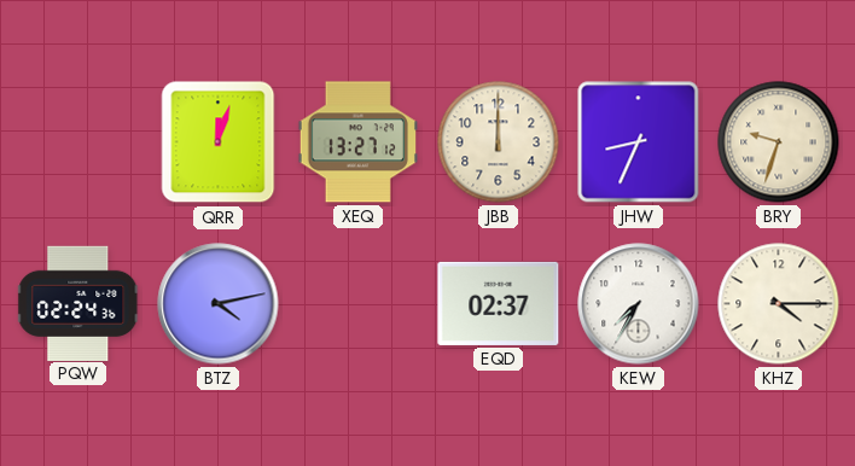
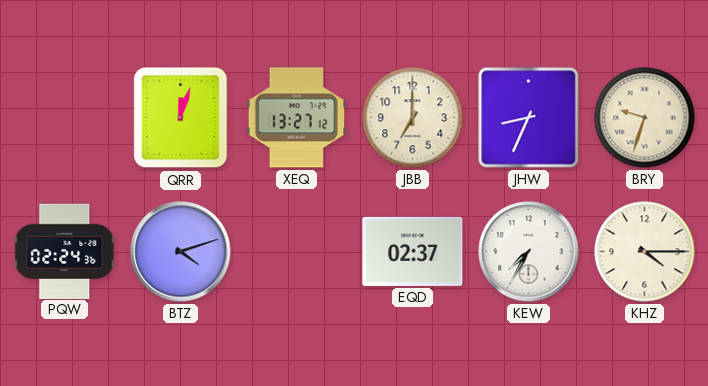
JBB: 12:00 -> 7:00 (413, 118)
BTZ: 4:13 -> 4:12 (181, 252)
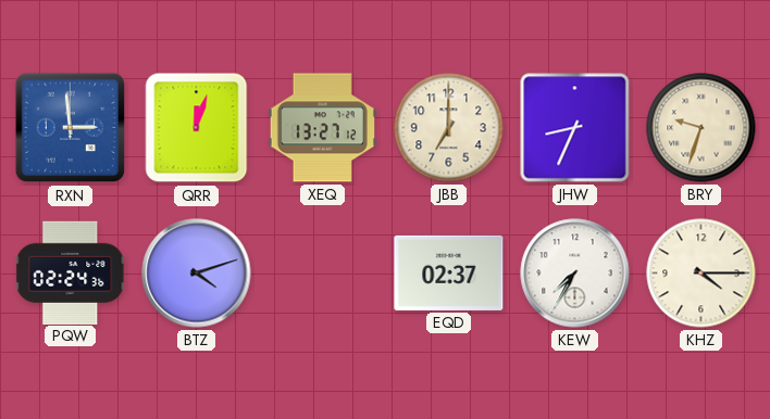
RXN: none -> 2:59 (71, 128)
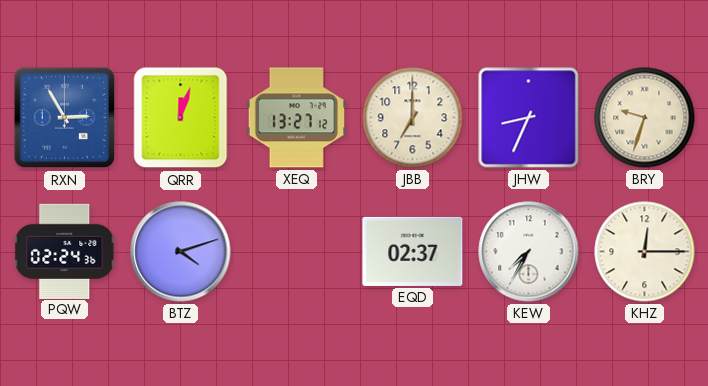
RXN: 2:59 -> 2:55 (65, 118)
KHZ: 4:15 -> 12:15 (645, 252)
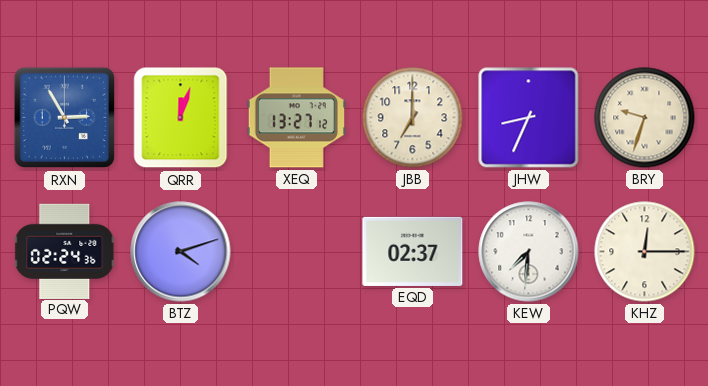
KEW: 7:35 -> 7:31 (529, 252)
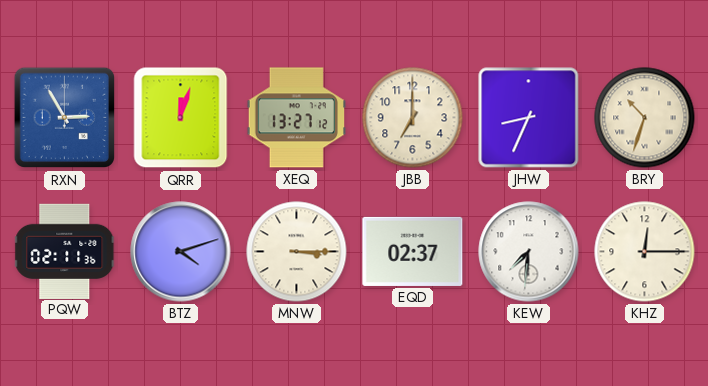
BRY: 9:33 -> 10:33 (645, 118)
PQW: 02:24 -> 02:11 (65, 251)
MNW: none -> 3:15 (297, 252)
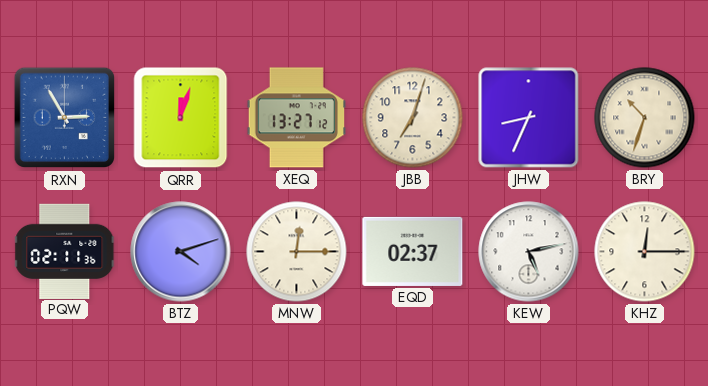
JBB: 7:00 -> 7:03 (413, 118)
MNW: 3:15 -> 12:15 (297, 252)
KEW: 7:31 -> 5:13 (529, 252)
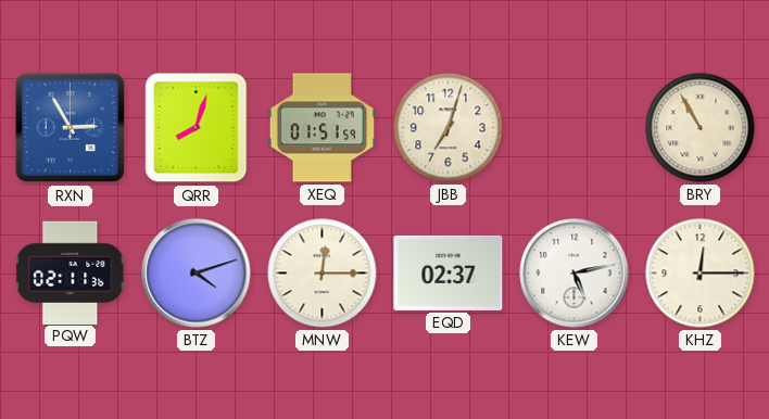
QRR: 12:03 -> 8:03 (197, 128)
XEQ: 13:27 -> 01:51 (322, 128)
JHW: 8:34 -> none (529, 118)
BRY: 10:33 -> 10:55 (701, 128)
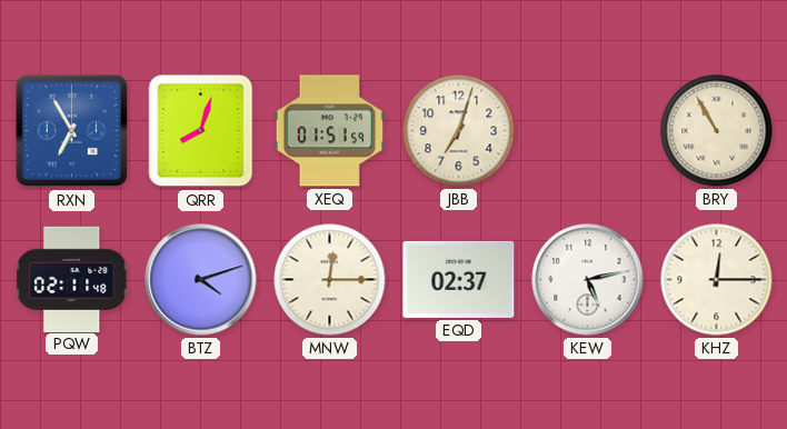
RXN: 2:55 -> 6:55 (72, 131)
PQW: 02:11:36 -> 02:11:48 (72, 279)
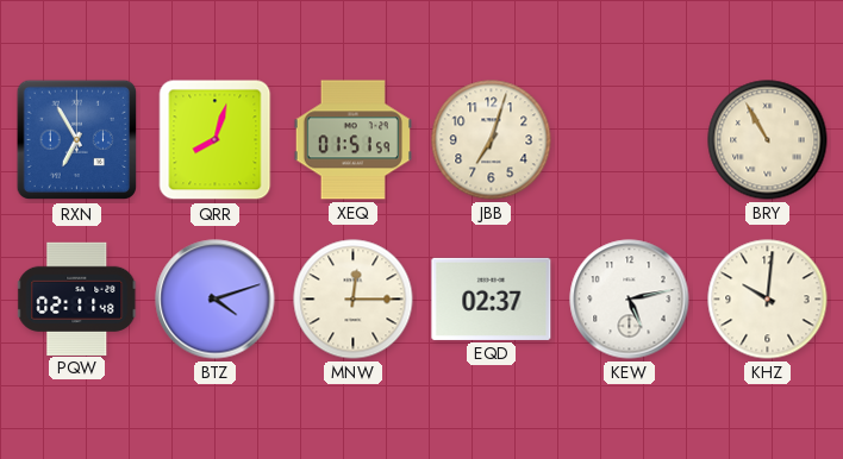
KHZ: 12:15 -> 10:01 (768, 300)
